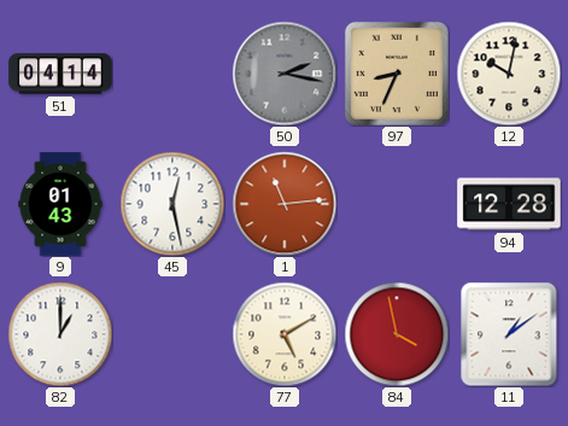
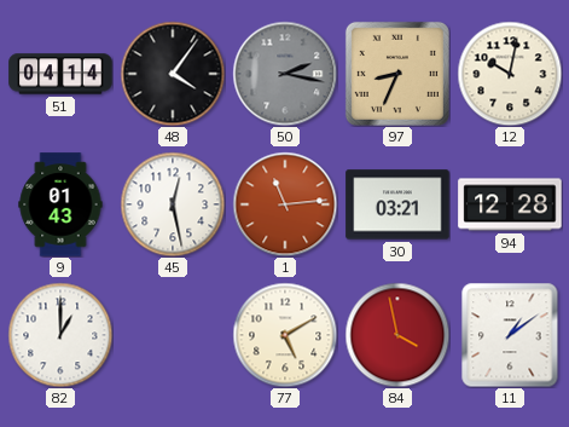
48: none -> 4:06 (173, 74)
30: none -> 03:21 (397, 204)
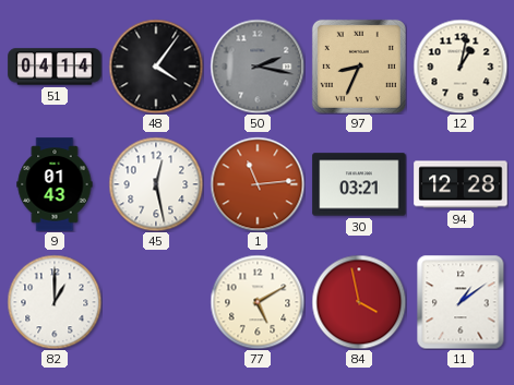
12: 10:02 -> 1:02 (461, 67)
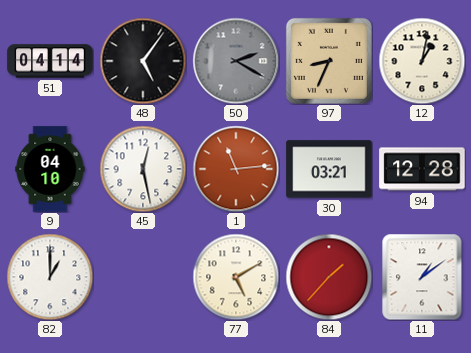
48: 4:06 -> 5:06 (143, 61)
50: 2:17 -> 2:20 (236, 61)
9: 01:43 -> 04:10 (50, 169)
84: 3:58 -> 1:37 (329, 277)
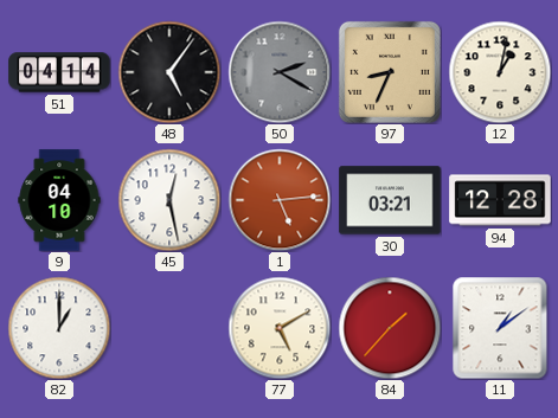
1: 11:14 -> 5:14 (280, 200)
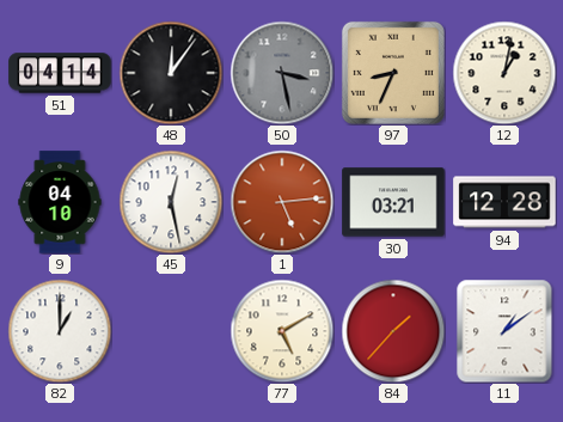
48: 5:06 -> 12:06 (171, 73)
50: 2:20 -> 3:28 (282, 73)
